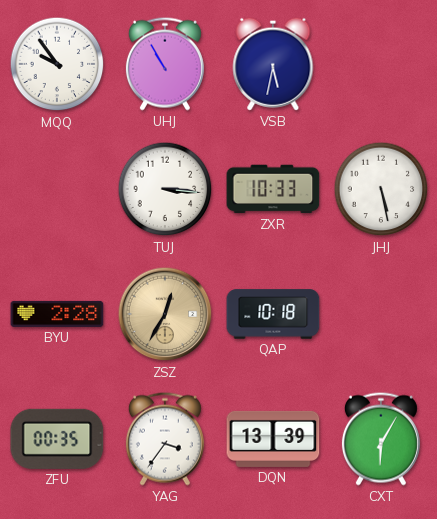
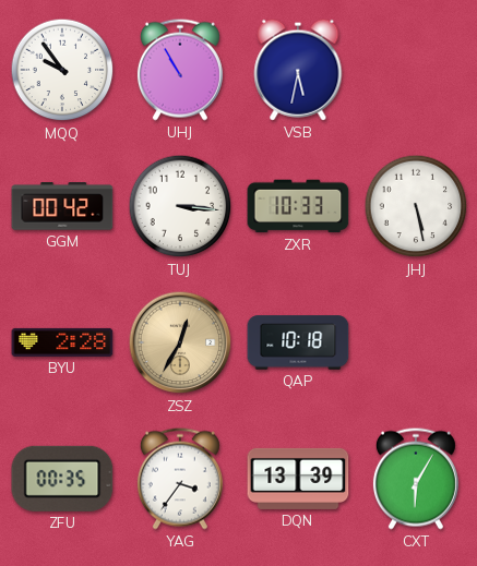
GGM: none -> 00:42 (62, 206)
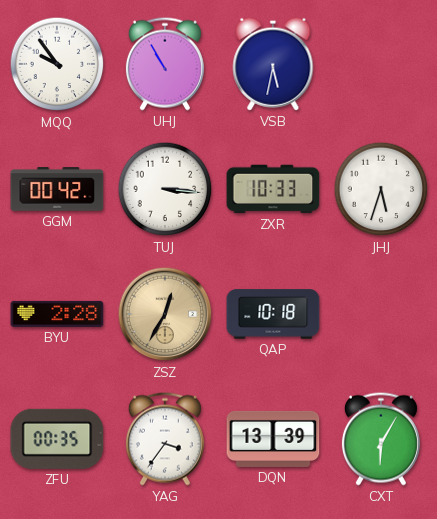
JHJ: 5:28 -> 5:33 (381, 189)
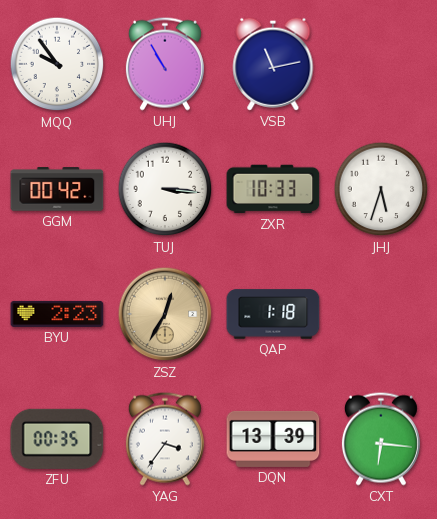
VSB: 5:32 -> 11:13 (273, 64)
BYU: 2:28 -> 2:23 (57, 314)
QAP: 10:18 -> 1:18 (273, 314)
CXT: 6:05 -> 6:16 (381, 439)
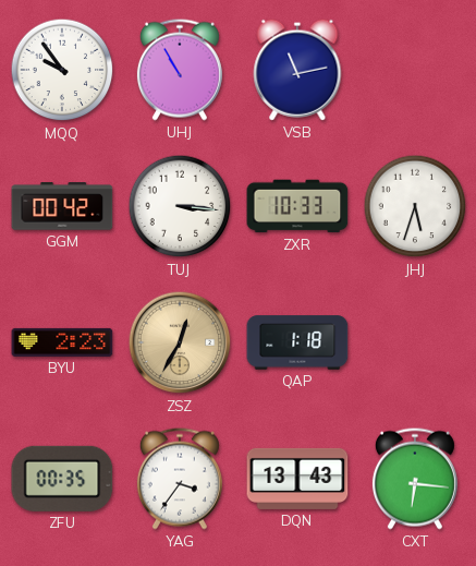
DQN: 13:39 -> 13:43 (297, 479)
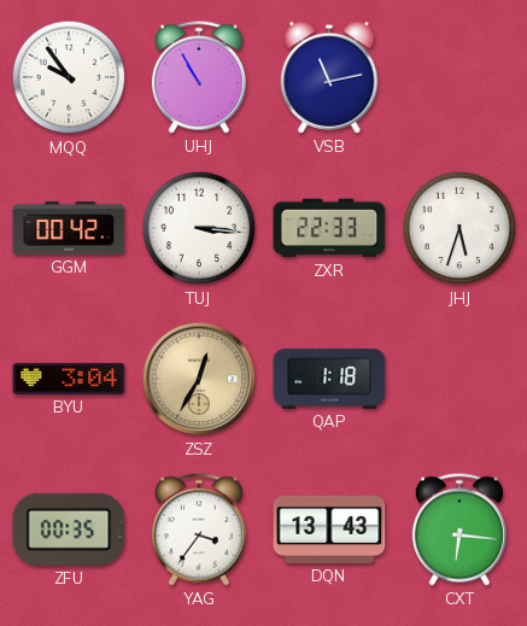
ZXR: 10:33 -> 22:33 (329, 228)
BYU: 2:23 -> 3:04 (69, 379)
